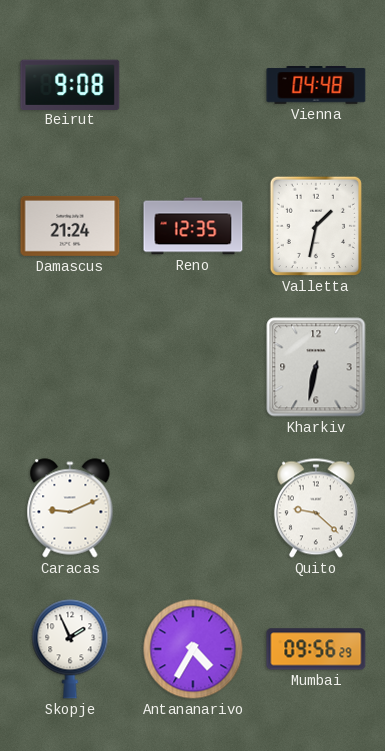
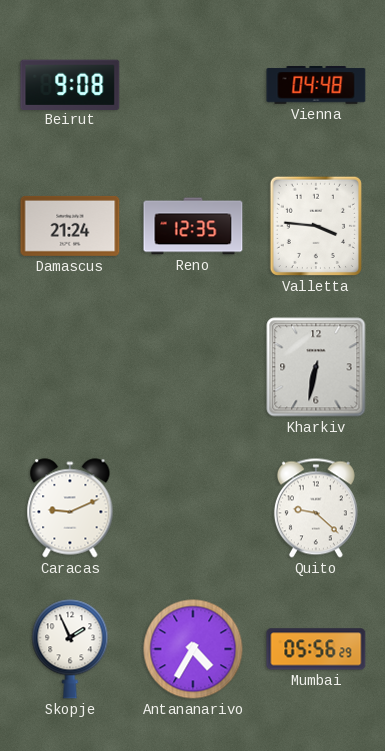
Valletta: 1:32 -> 3:46 (316, 226)
Mumbai: 09:56 -> 05:56 (316, 649)
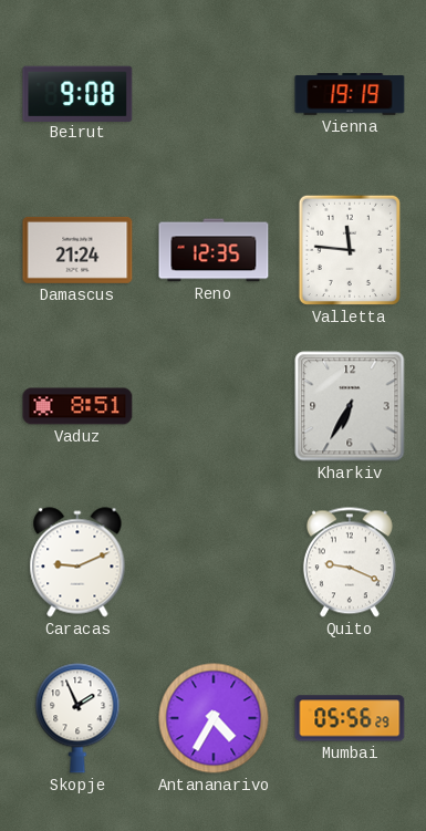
Vienna: 04:48 -> 19:19 (350, 95)
Valletta: 3:46 -> 11:46 (350, 250)
Vaduz: none -> 8:51 (77, 406)
Kharkiv: 6:32 -> 6:35 (350, 406)
Quito: 9:22 -> 9:19 (350, 562)
